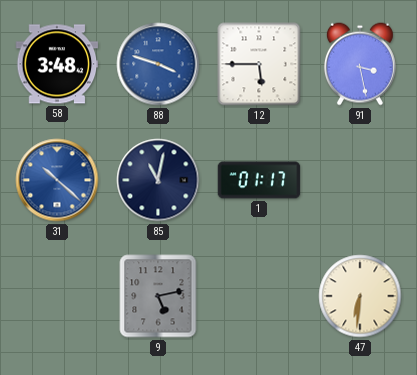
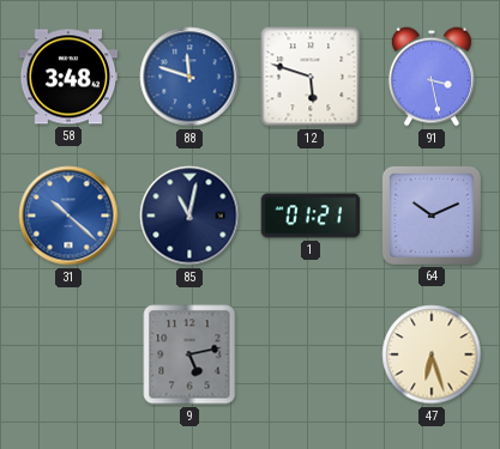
88: 3:48 -> 11:48 (189, 77)
12: 5:45 -> 5:48 (311, 77)
1: 01:17 -> 01:21 (311, 216)
64: none -> 10:11 (432, 216)
47: 6:31 -> 6:27 (432, 354)
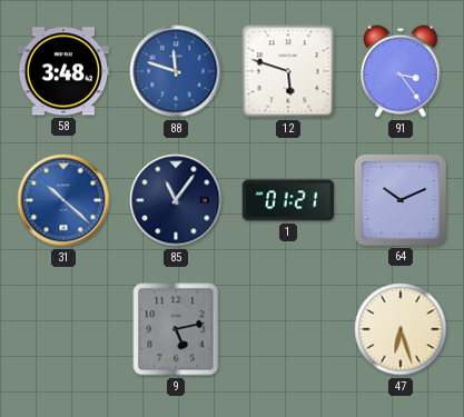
91: 3:28 -> 3:24 (401, 71)
85: 11:02 -> 11:06 (176, 200)
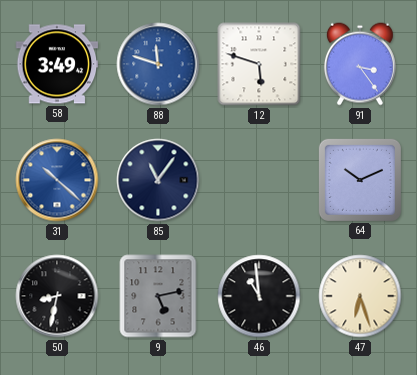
58: 3:48 -> 3:49 (57, 64)
1: 01:21 -> none (288, 200)
50: none -> 8:32 (57, 296)
46: none -> 10:59 (259, 296)
